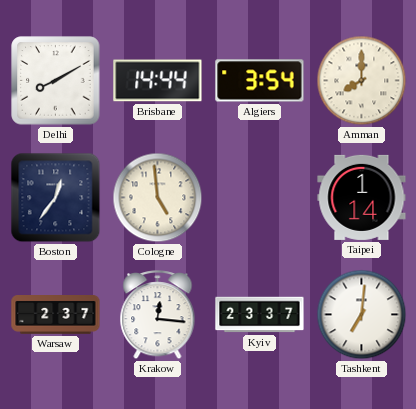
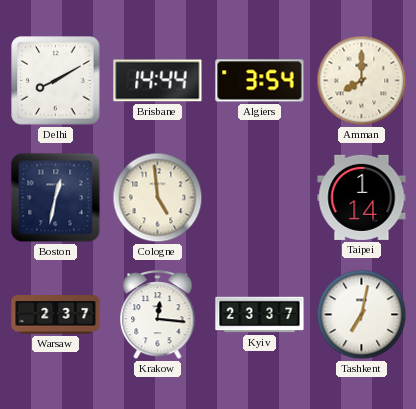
Boston: 12:36 -> 12:32 (56, 198)
Tashkent: 7:01 -> 7:02 (362, 315)
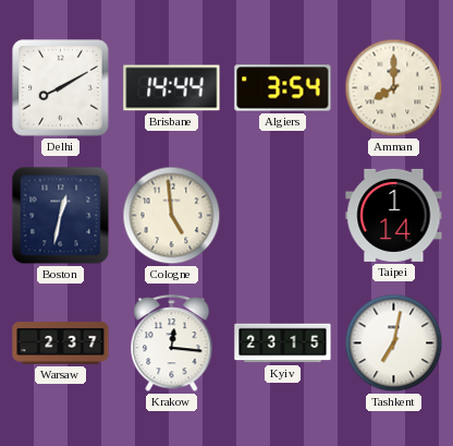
Kyiv: 23:37 -> 23:15 (283, 343)
